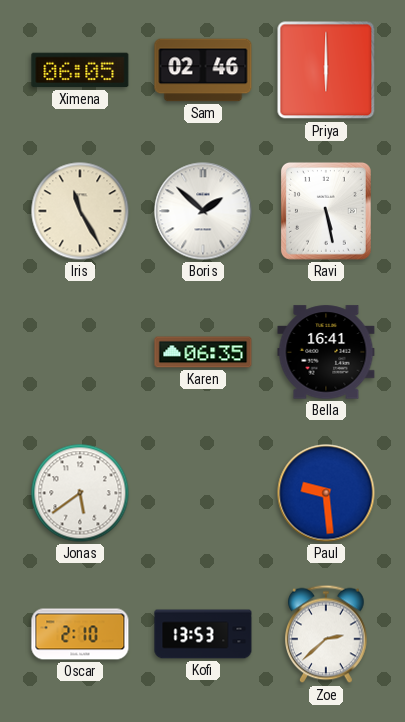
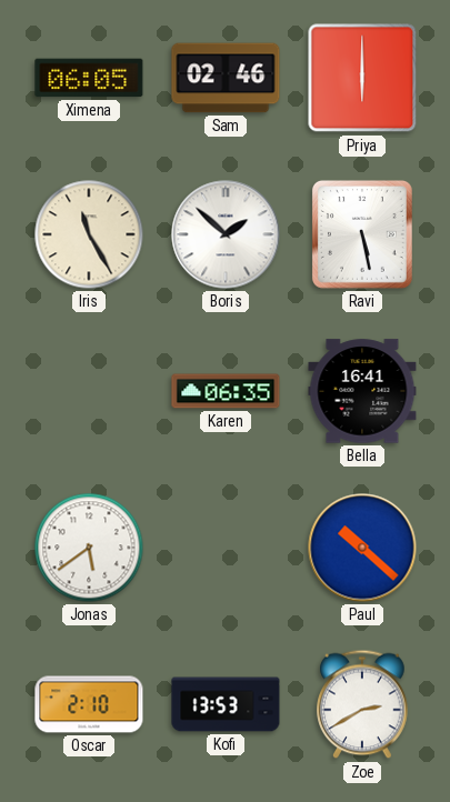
Paul: 9:29 -> 10:22 (362, 548)
Zoe: 2:38 -> 2:40 (363, 704)
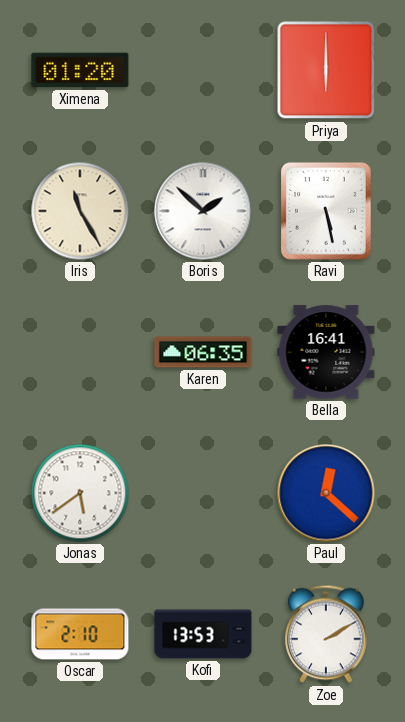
Ximena: 06:05 -> 01:20 (80, 70)
Sam: 02:46 -> none (226, 78)
Paul: 10:22 -> 12:22 (326, 493)
Zoe: 2:40 -> 2:10 (327, 634)
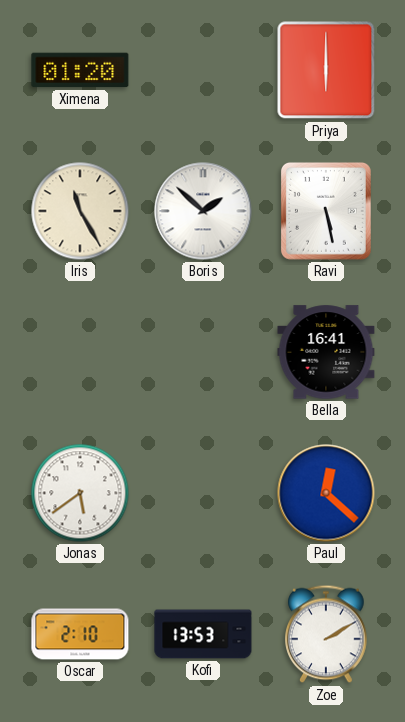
Karen: 06:35 -> none (203, 352)
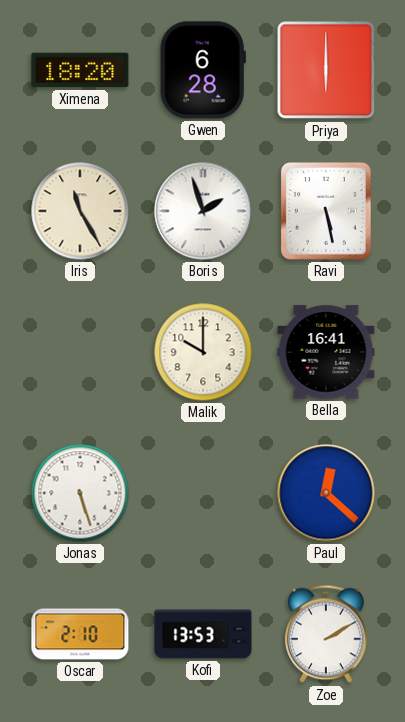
Ximena: 01:20 -> 18:20 (80, 70)
Gwen: none -> 6:28 (203, 70)
Boris: 1:52 -> 1:57 (203, 211)
Malik: none -> 10:00 (203, 352)
Jonas: 5:39 -> 5:27 (80, 493)
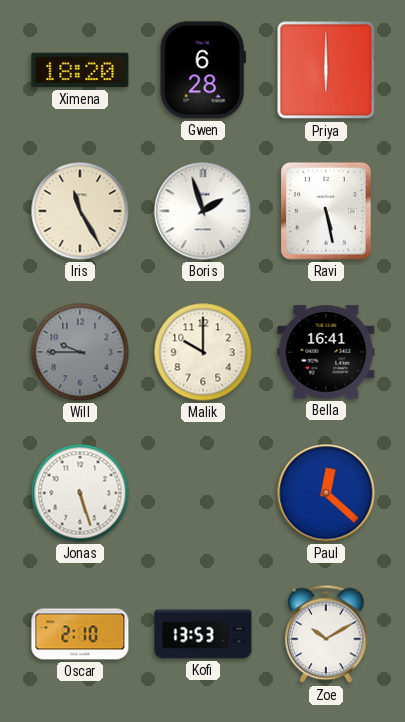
Will: none -> 9:45 (80, 352)
Zoe: 2:10 -> 10:10 (327, 634)
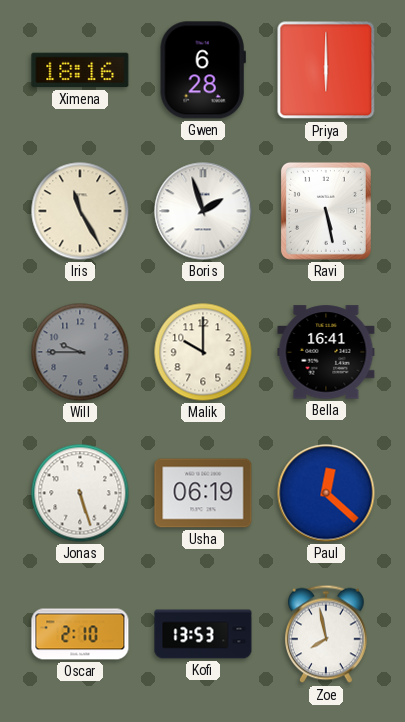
Ximena: 18:20 -> 18:16 (80, 70)
Usha: none -> 06:19 (203, 493)
Zoe: 10:10 -> 7:58 (327, 634)
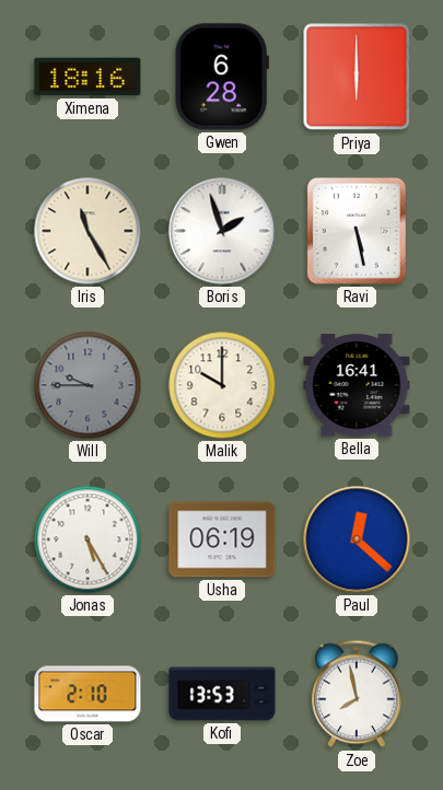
Jonas: 5:27 -> 5:25 (88, 539)
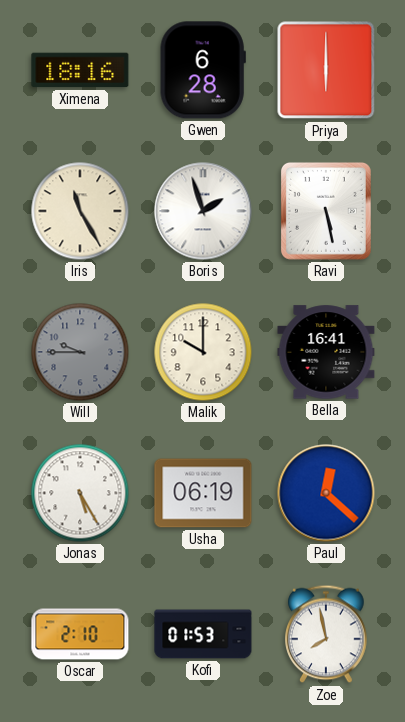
Kofi: 13:53 -> 01:53 (203, 634)
